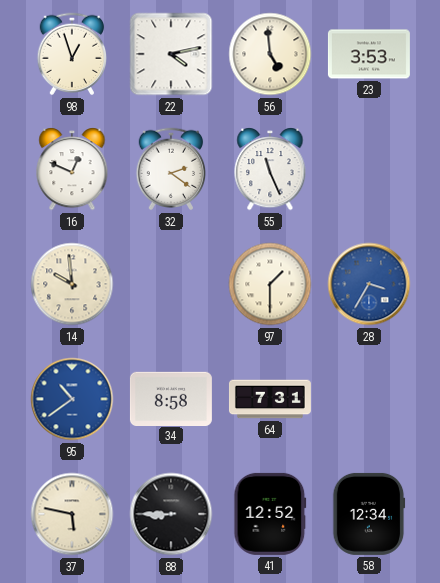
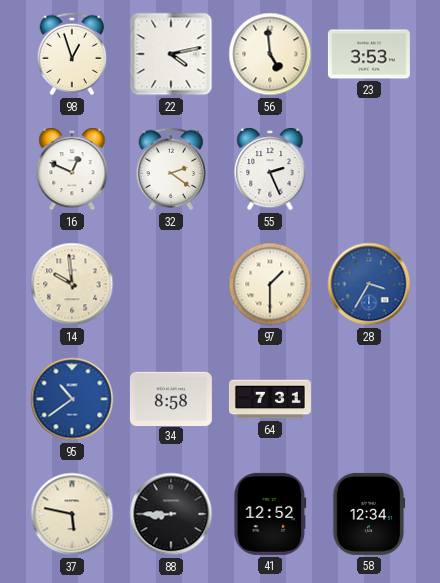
55: 11:26 -> 2:26 (270, 169)
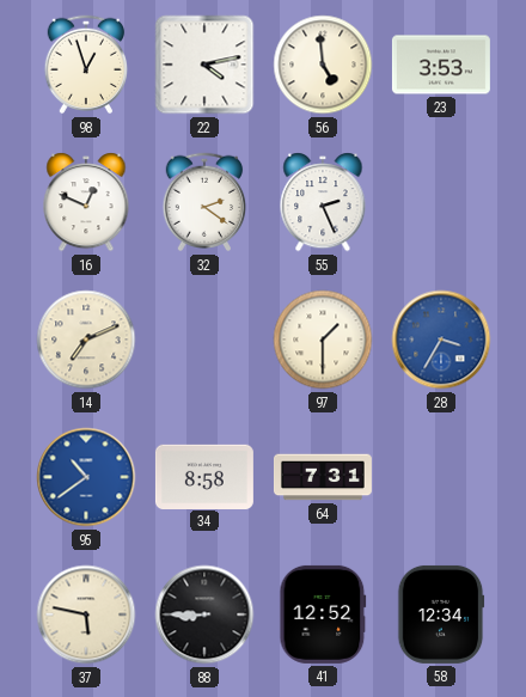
14: 9:59 -> 7:11 (86, 340)
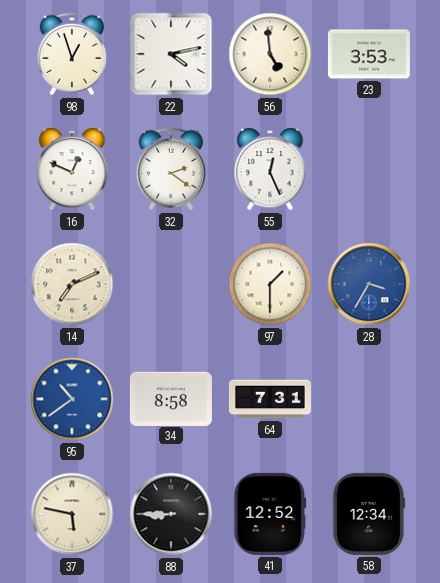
55: 2:26 -> 12:26 (270, 169)
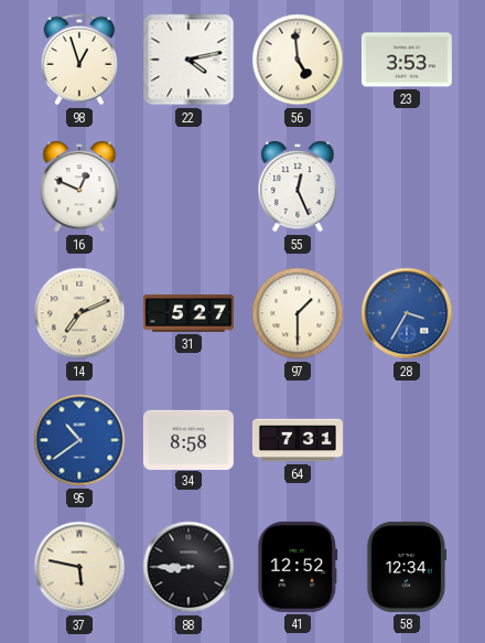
32: 2:21 -> none (171, 169)
31: none -> 5:27 (188, 313)
